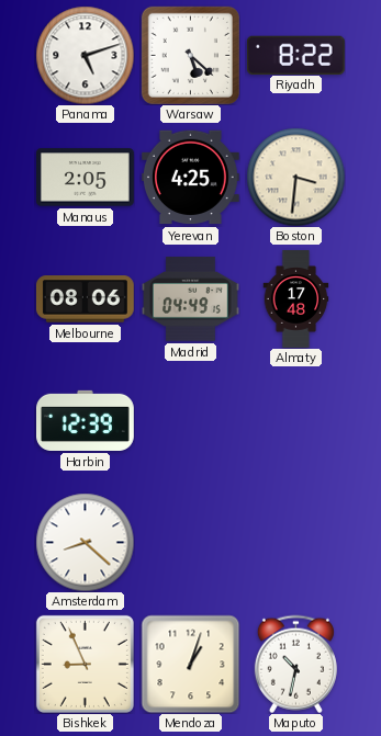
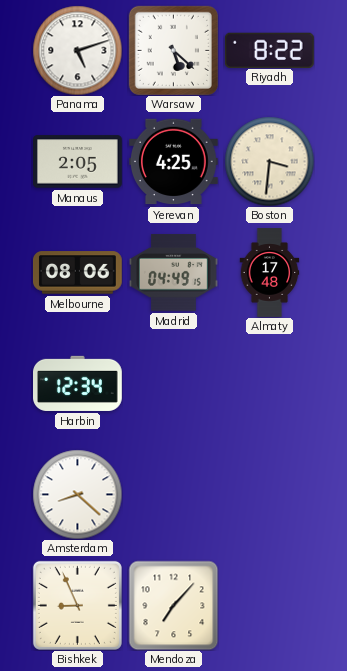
Harbin: 12:39 -> 12:34 (78, 383)
Mendoza: 1:03 -> 7:07 (173, 605)
Maputo: 10:32 -> none (295, 664)
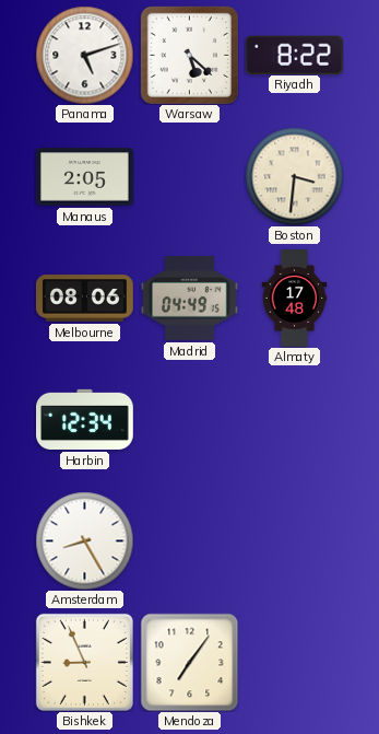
Yerevan: 4:25 -> none (174, 162)
Amsterdam: 8:22 -> 8:25 (84, 540)
Mendoza: 7:07 -> 7:06 (189, 662)
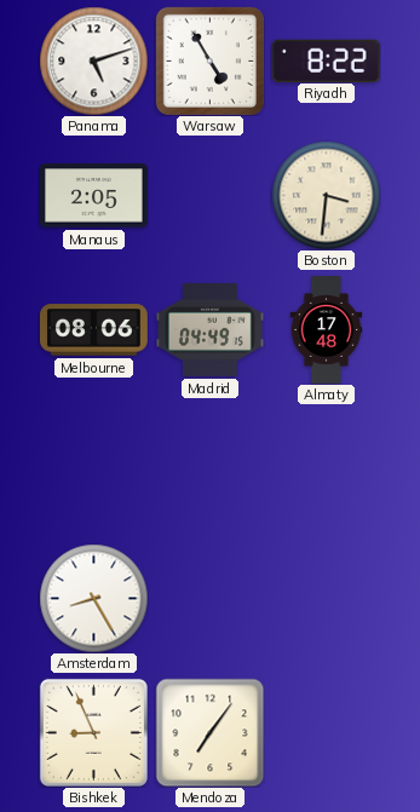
Warsaw: 5:22 -> 4:55 (209, 61)
Harbin: 12:34 -> none (85, 419)
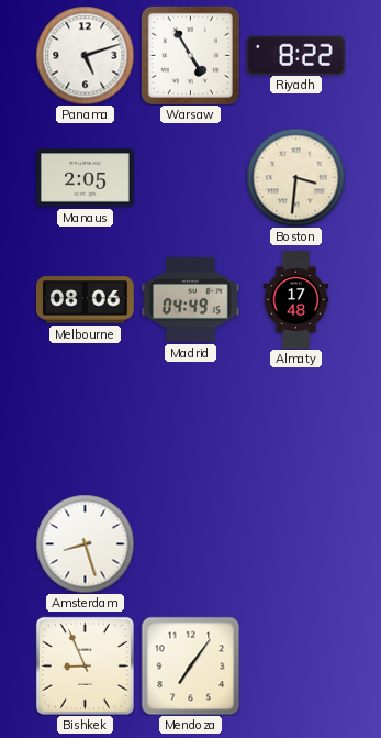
Amsterdam: 8:25 -> 8:27 (85, 543)
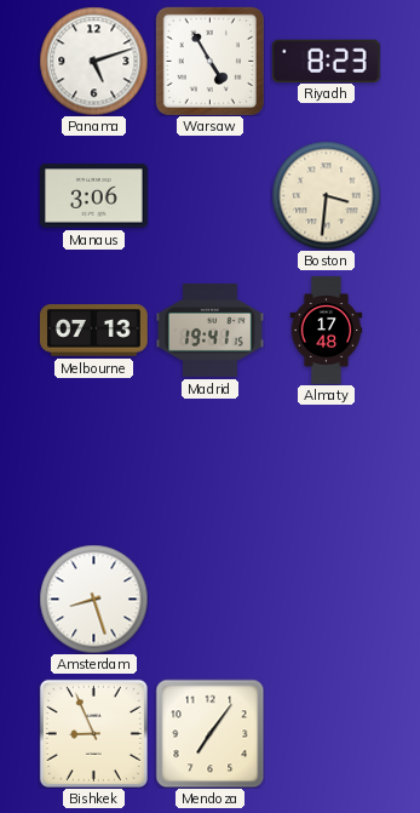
Riyadh: 8:22 -> 8:23 (326, 61)
Manaus: 2:05 -> 3:06 (94, 196)
Melbourne: 08:06 -> 07:13 (93, 331)
Madrid: 04:49 -> 19:41 (211, 331)
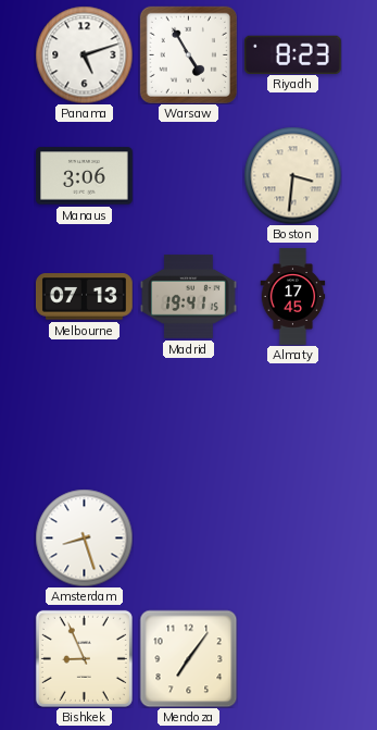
Almaty: 17:48 -> 17:45 (293, 297)
